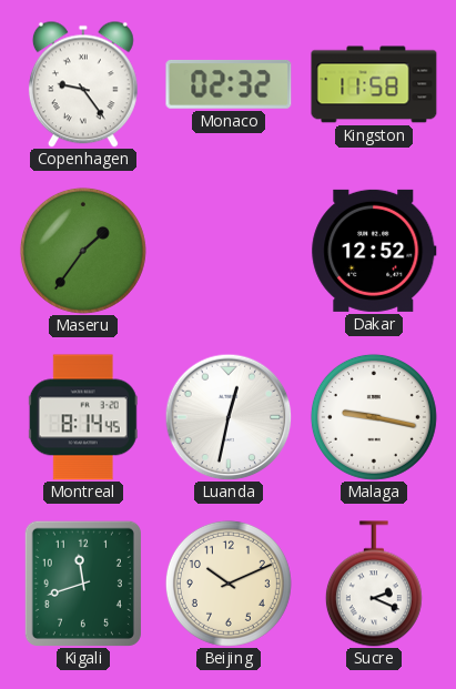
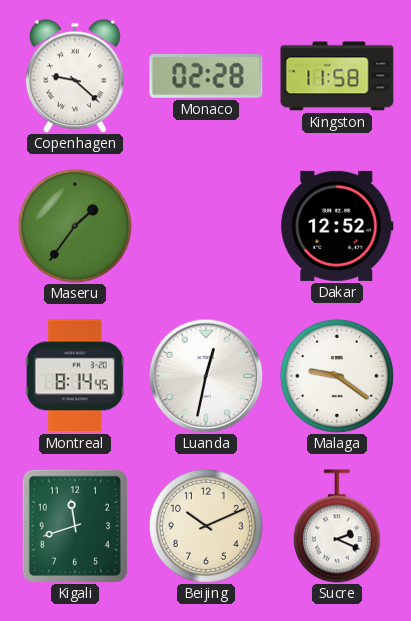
Copenhagen: 9:24 -> 9:22 (75, 76)
Monaco: 02:32 -> 02:28 (206, 76)
Malaga: 9:17 -> 9:21 (337, 376)
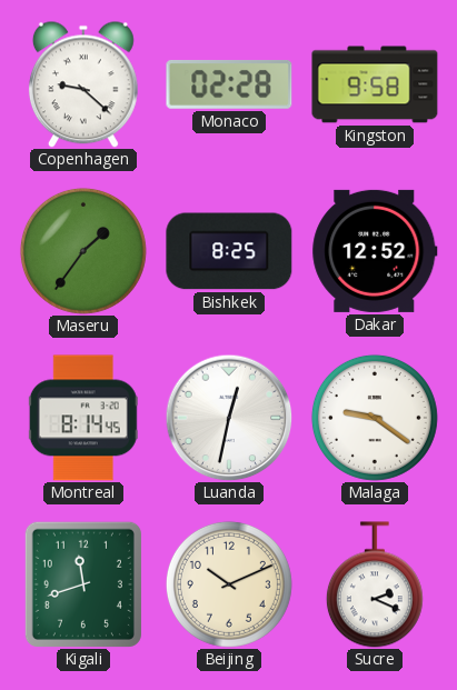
Kingston: 11:58 -> 9:58 (375, 84)
Bishkek: none -> 8:25 (229, 251)
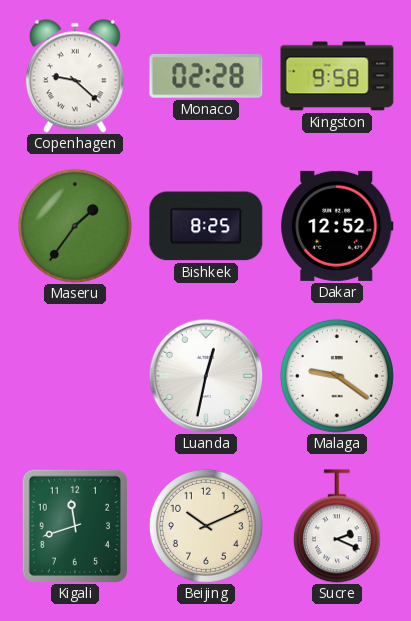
Montreal: 8:14 -> none (83, 418)
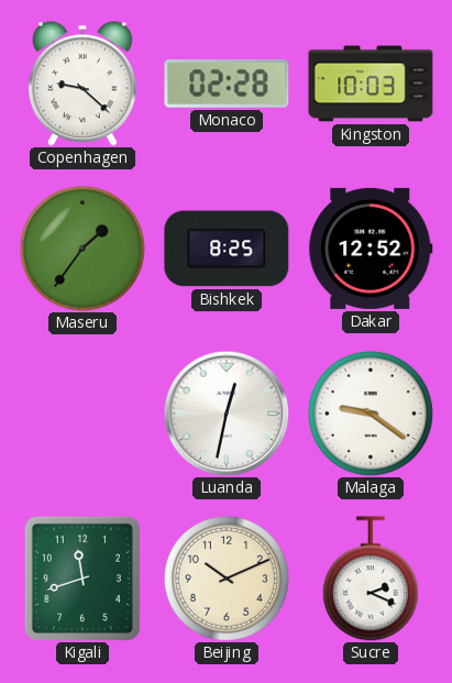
Kingston: 9:58 -> 10:03 (371, 84)
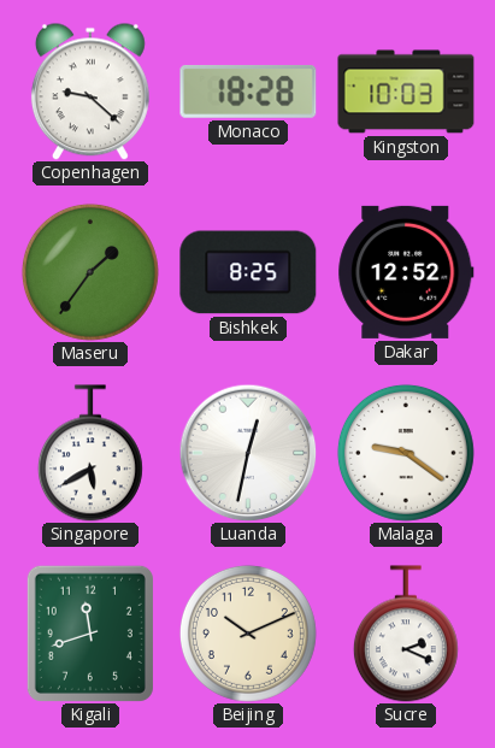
Monaco: 02:28 -> 18:28 (248, 92)
Singapore: none -> 5:40 (90, 453)
